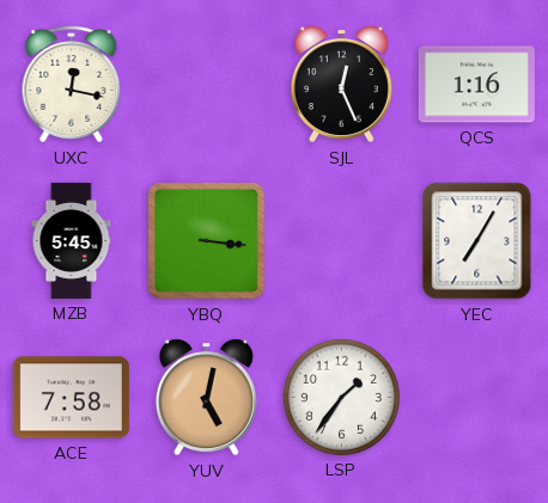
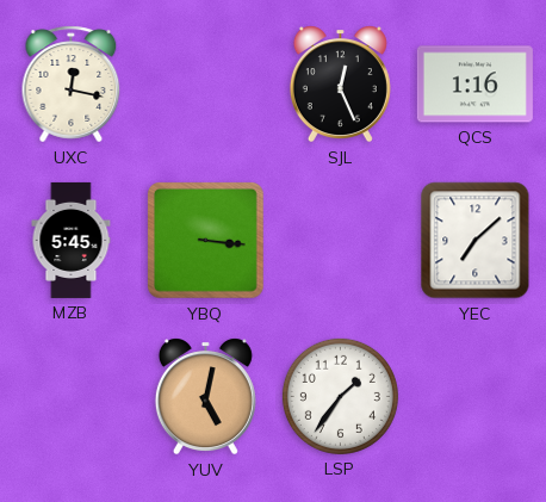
YEC: 7:05 -> 7:08 (476, 241)
ACE: 7:58 -> none (71, 398)
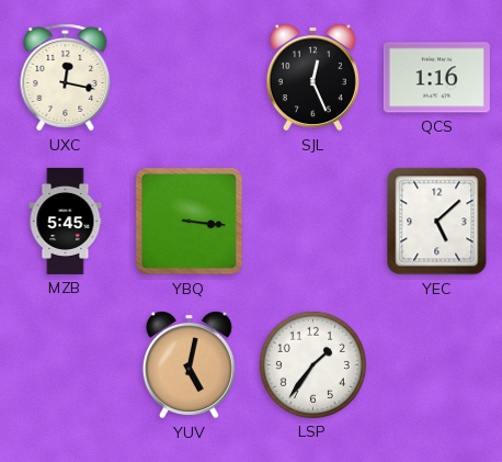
YEC: 7:08 -> 5:08 (437, 222)
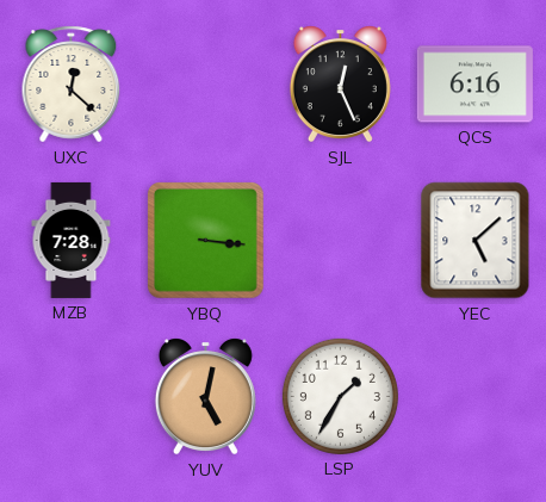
UXC: 12:17 -> 12:22 (72, 85)
QCS: 1:16 -> 6:16 (474, 85)
MZB: 5:45 -> 7:28 (72, 240)
LSP: 1:36 -> 1:35 (340, 396)
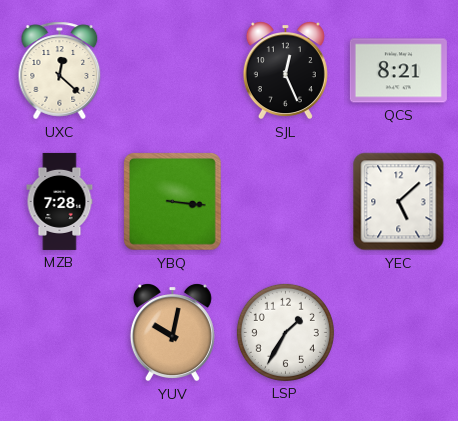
QCS: 6:16 -> 8:21 (398, 71)
YUV: 5:02 -> 10:02 (172, 333)
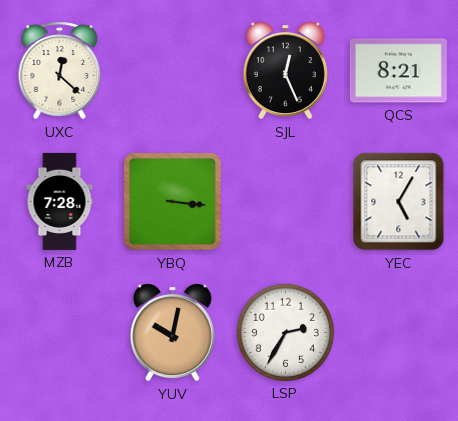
YEC: 5:08 -> 5:05 (399, 202)
LSP: 1:35 -> 2:35 (285, 332)
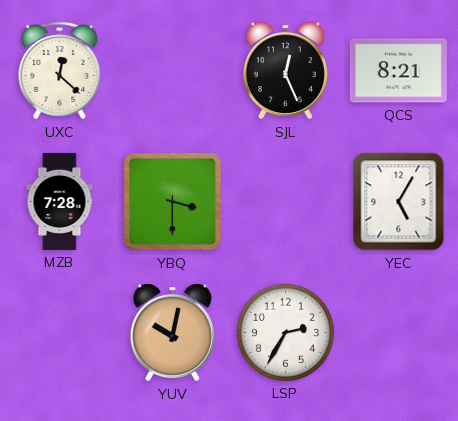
YBQ: 3:16 -> 3:30 (173, 202)
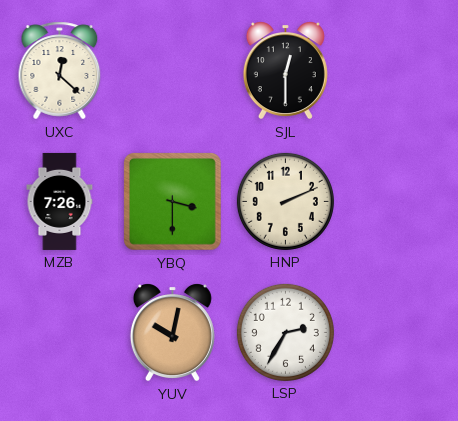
SJL: 12:26 -> 12:30 (285, 71)
QCS: 8:21 -> none (398, 71)
MZB: 7:28 -> 7:26 (60, 201)
HNP: none -> 2:11 (285, 201)
YEC: 5:05 -> none (399, 202)
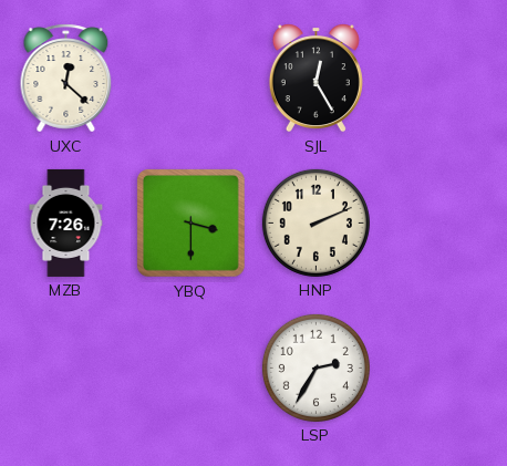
SJL: 12:30 -> 12:25 (315, 79)
YUV: 10:02 -> none (172, 333)
